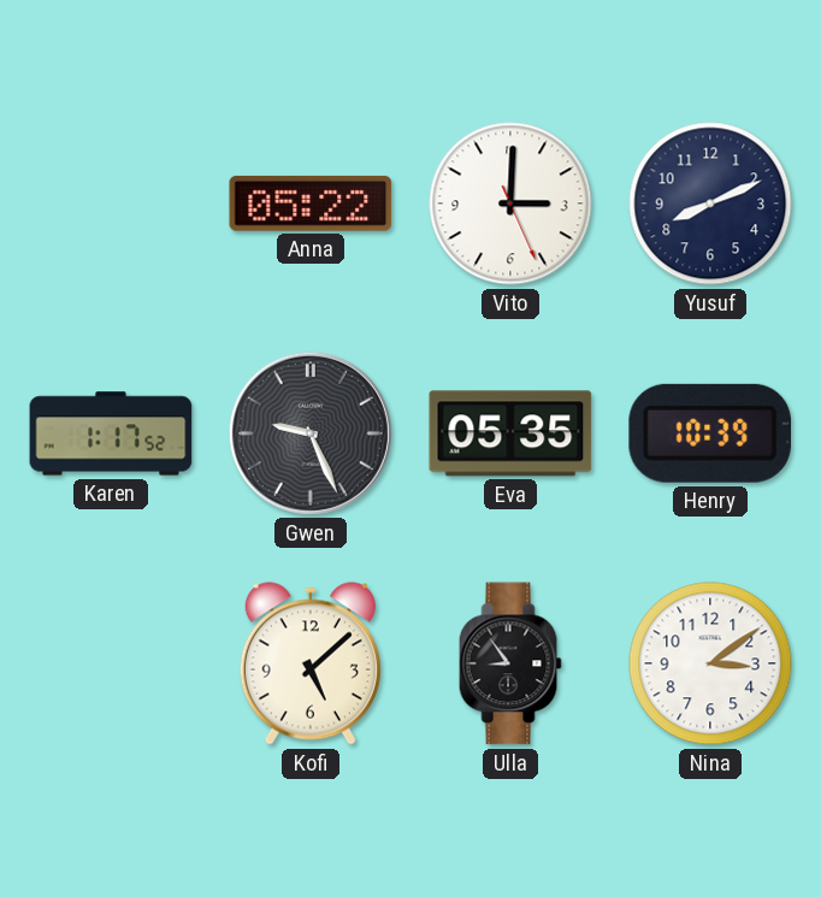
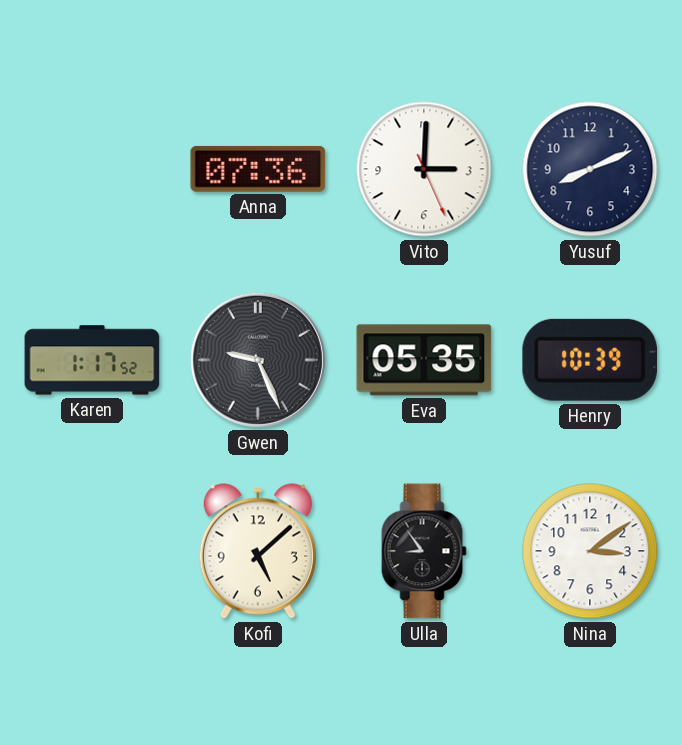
Anna: 05:22 -> 07:36 (258, 169)
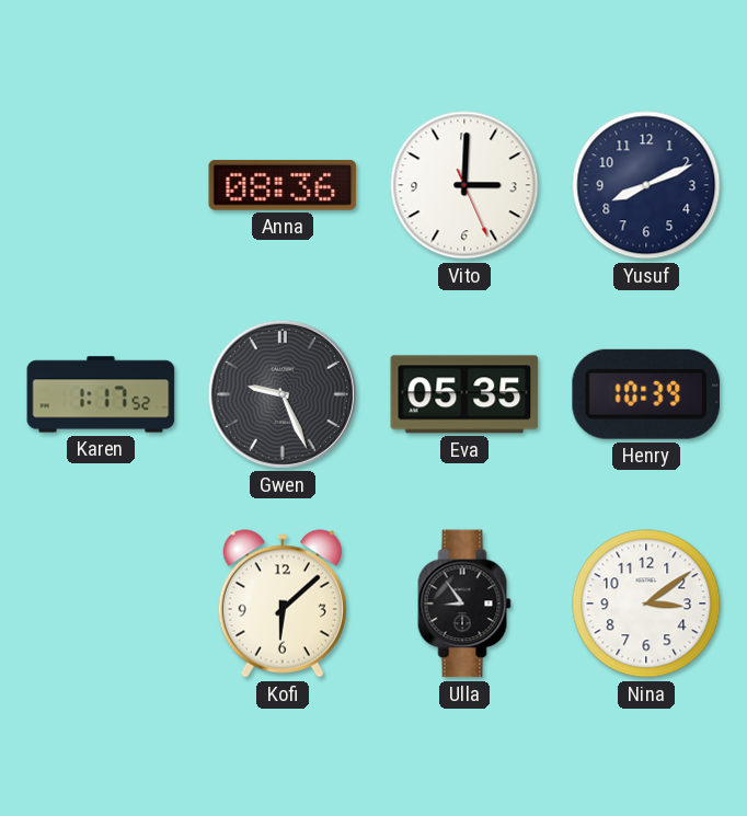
Anna: 07:36 -> 08:36 (283, 185)
Kofi: 5:08 -> 6:08 (283, 604)
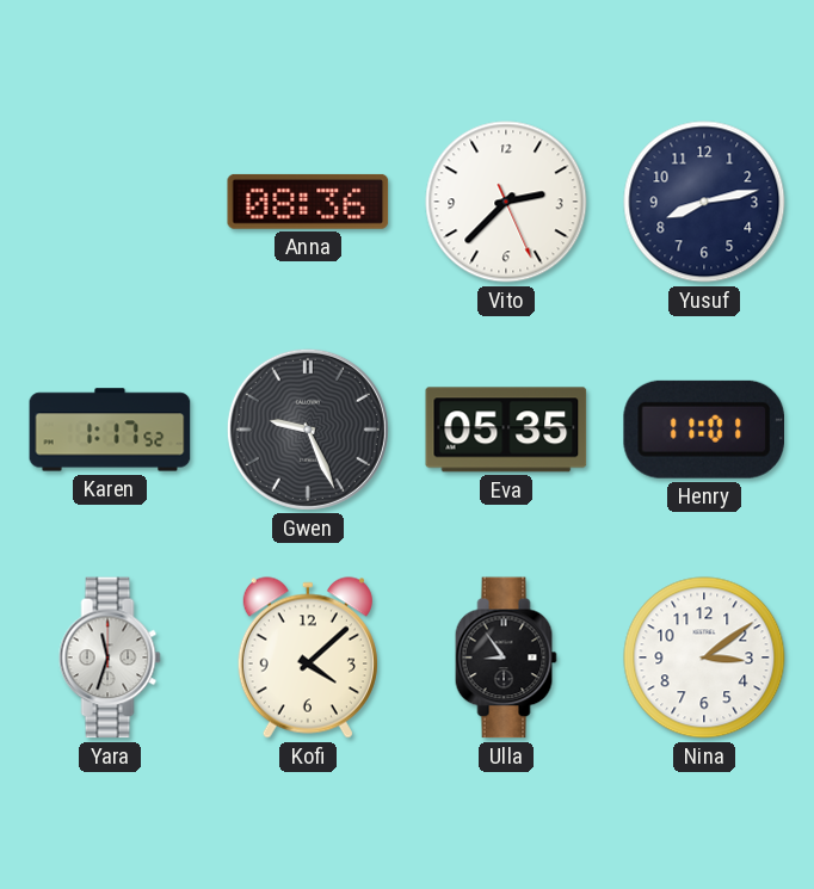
Vito: 3:00 -> 2:37 (506, 202)
Yusuf: 8:11 -> 8:13 (704, 202)
Henry: 10:39 -> 11:01 (703, 430)
Yara: none -> 11:33 (110, 658)
Kofi: 6:08 -> 4:08 (308, 658)
